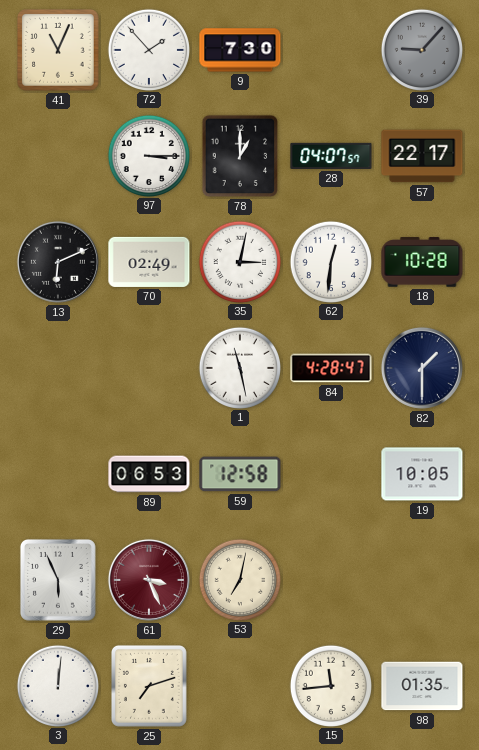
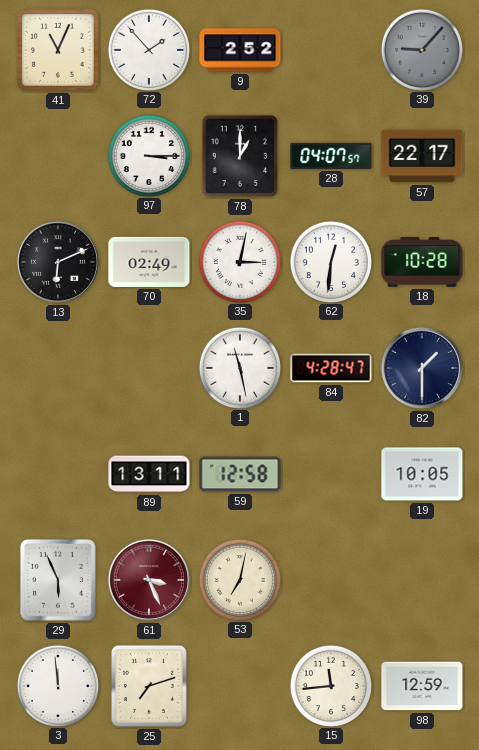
9: 7:30 -> 2:52 (240, 50)
89: 06:53 -> 13:11 (149, 474)
3: 12:01 -> 11:59 (57, 685)
98: 01:35 -> 12:59 (422, 686)
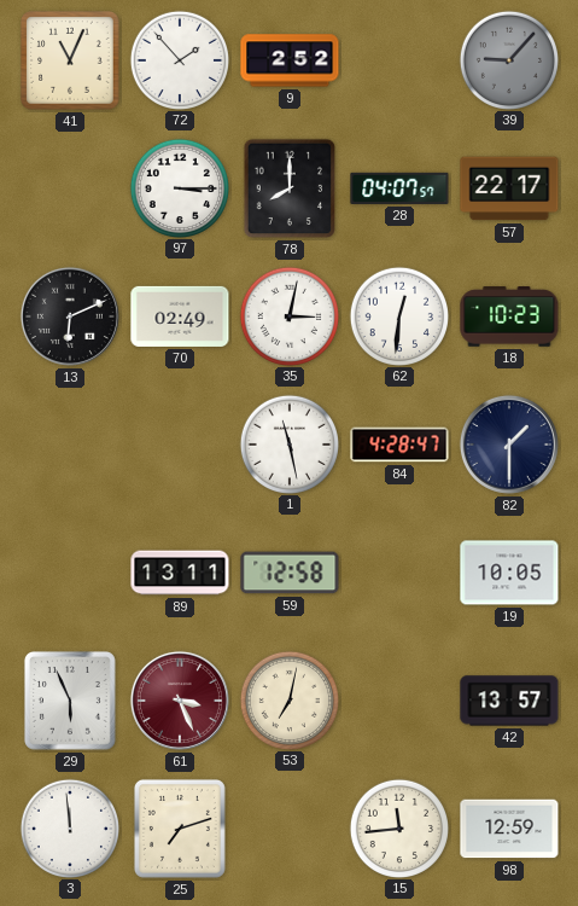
78: 1:00 -> 8:00 (290, 188)
18: 10:28 -> 10:23 (509, 316)
42: none -> 13:57 (509, 701)
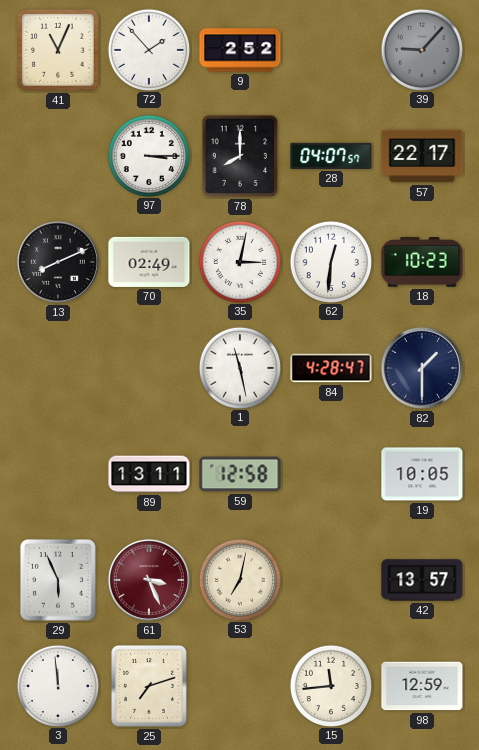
13: 6:11 -> 8:11 (58, 262)
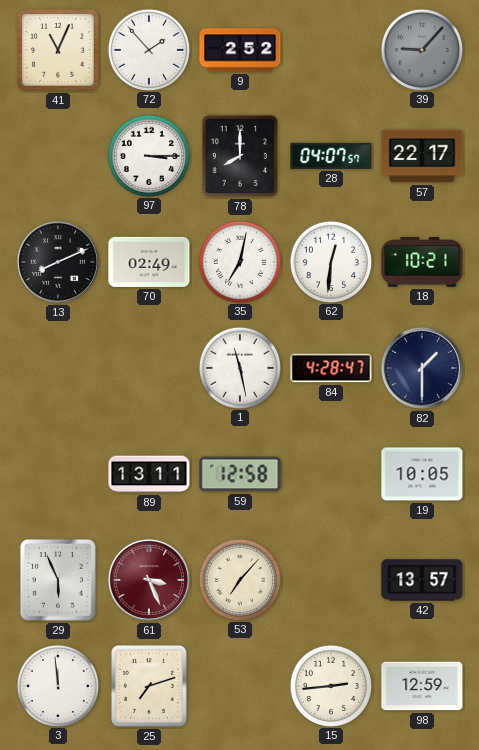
35: 3:02 -> 7:02 (239, 261)
18: 10:23 -> 10:21 (422, 262)
53: 7:02 -> 7:07 (239, 579)
15: 11:44 -> 2:44 (330, 685)
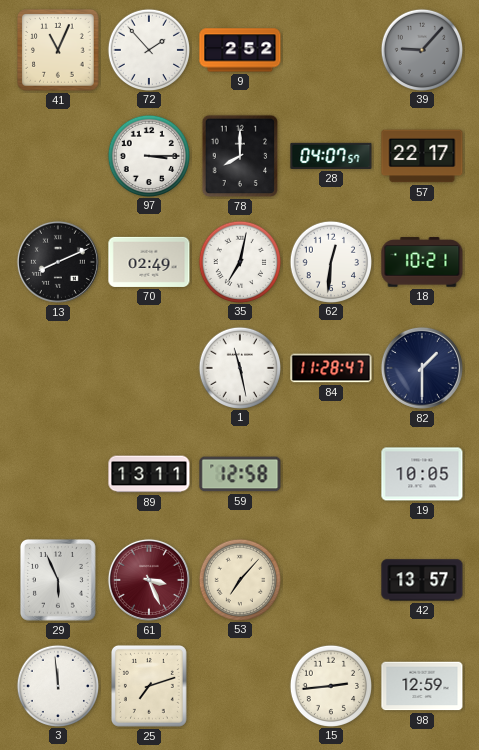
84: 4:28 -> 11:28 (331, 368)
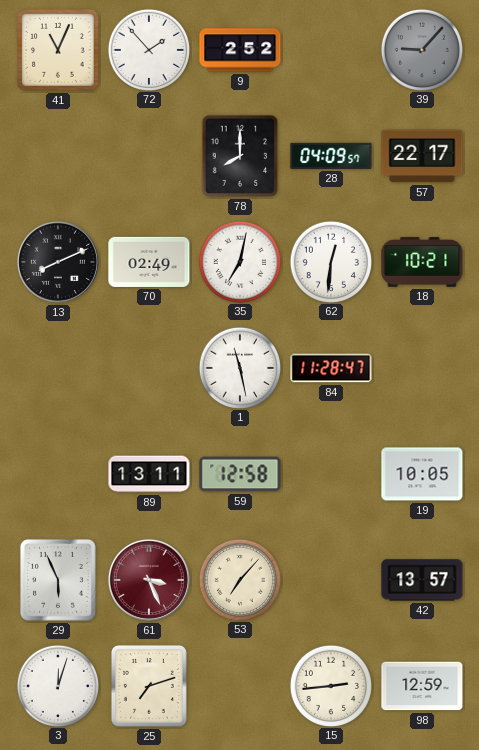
97: 3:15 -> none (148, 155)
28: 04:07 -> 04:09 (331, 156)
82: 1:30 -> none (422, 368)
3: 11:59 -> 12:03 (57, 685)
